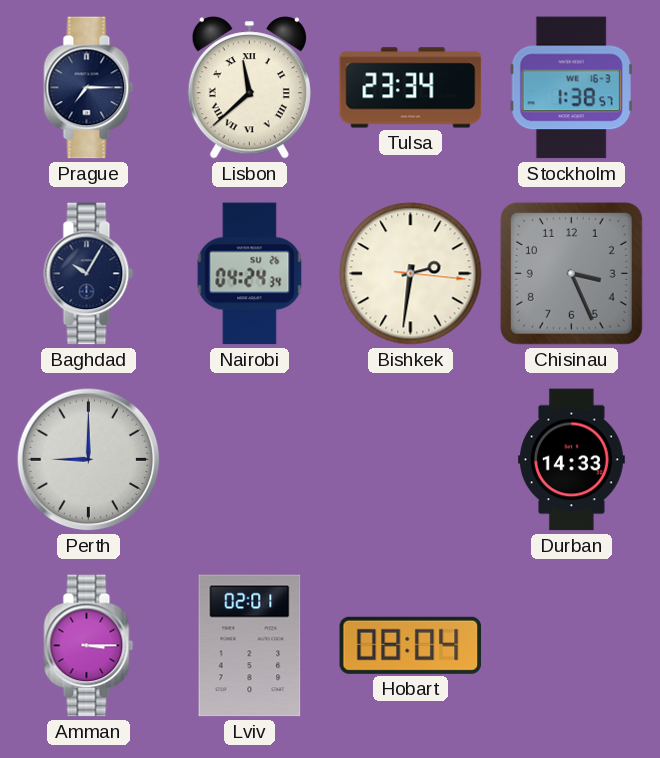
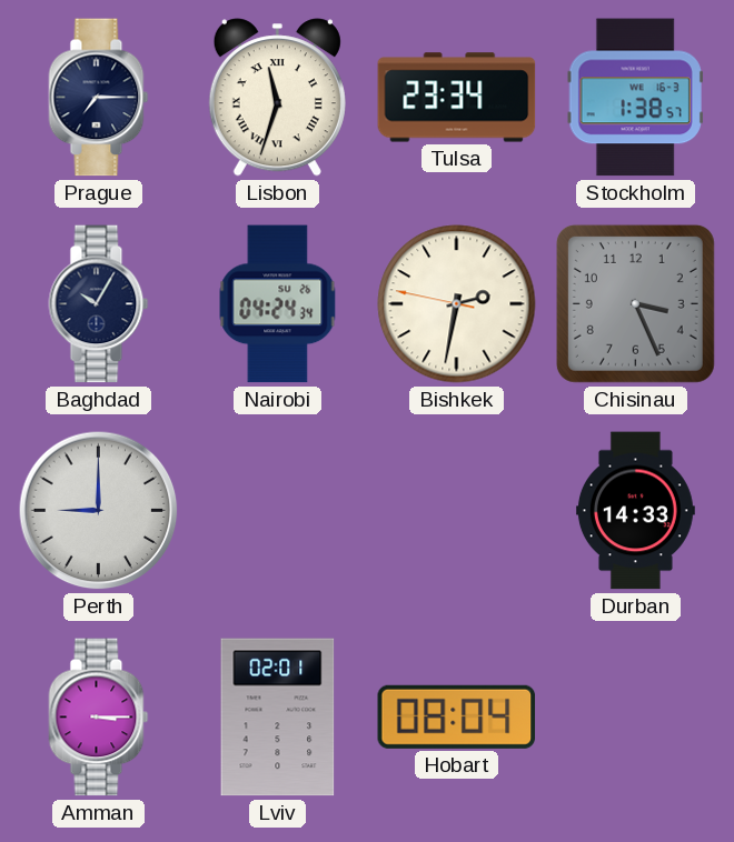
Lisbon: 11:38 -> 11:33 (277, 98)
Bishkek: 2:31:16 -> 2:31:47 (457, 304)
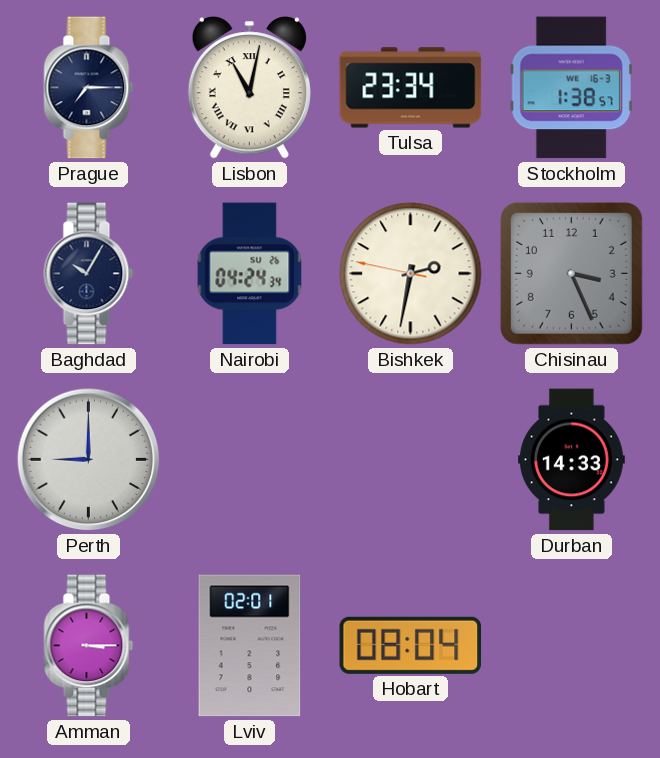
Lisbon: 11:33 -> 11:02 (249, 88)
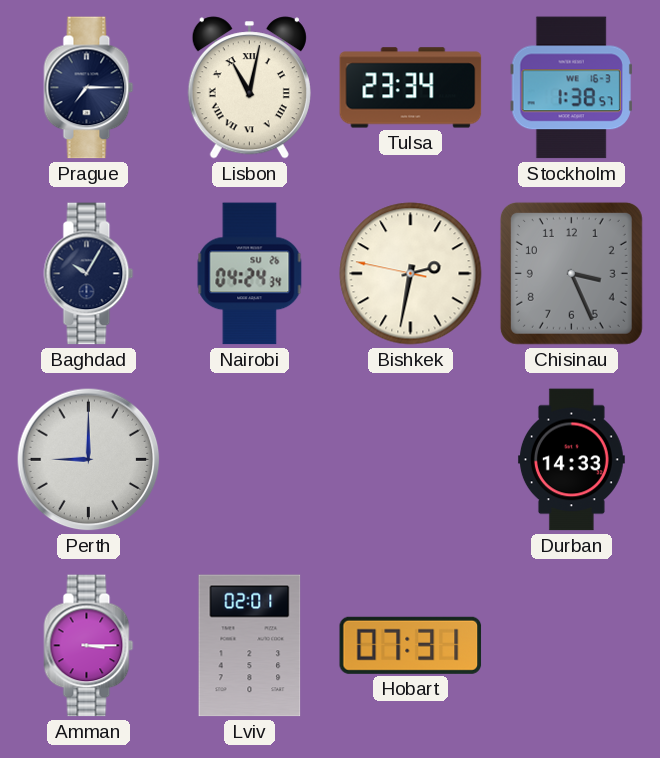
Hobart: 08:04 -> 07:31 (411, 645)
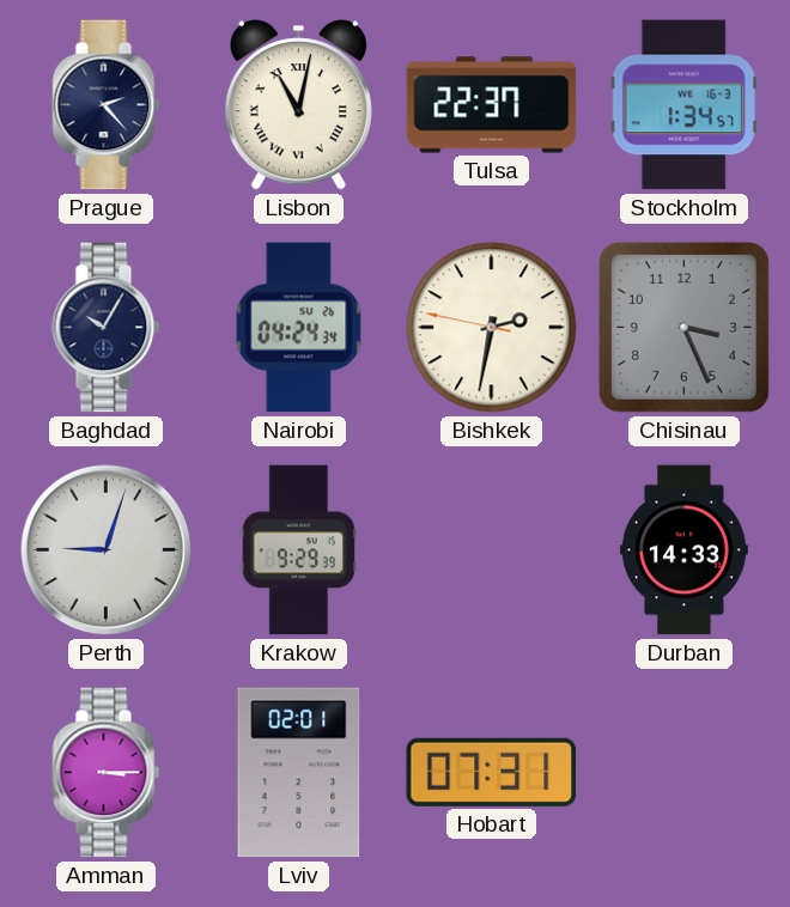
Prague: 7:15 -> 2:23 (107, 105)
Tulsa: 23:34 -> 22:37 (492, 105)
Stockholm: 1:38 -> 1:34 (683, 105)
Perth: 9:00 -> 9:03 (107, 550)
Krakow: none -> 9:29 (298, 550)
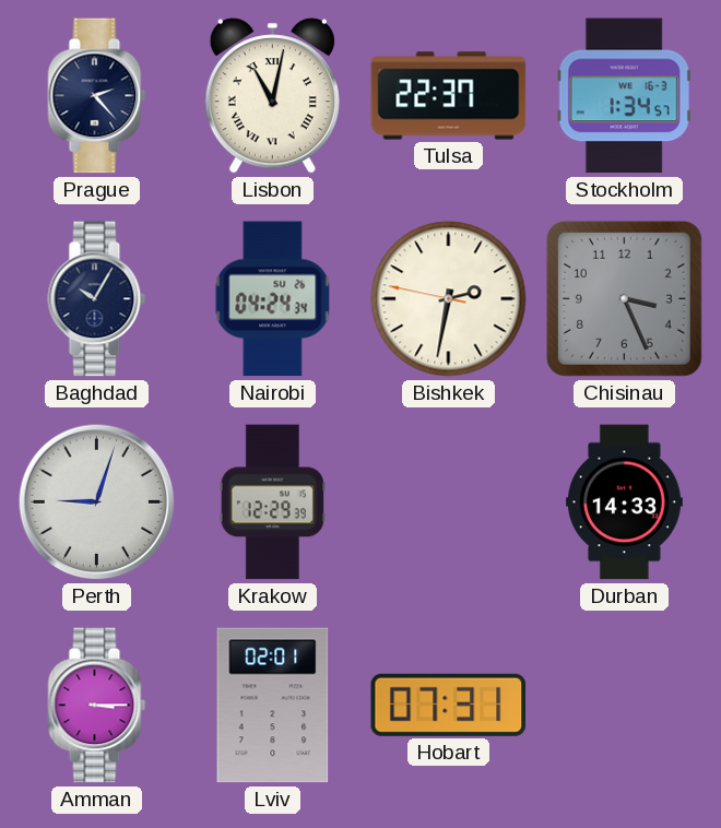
Krakow: 9:29 -> 12:29 (272, 502)
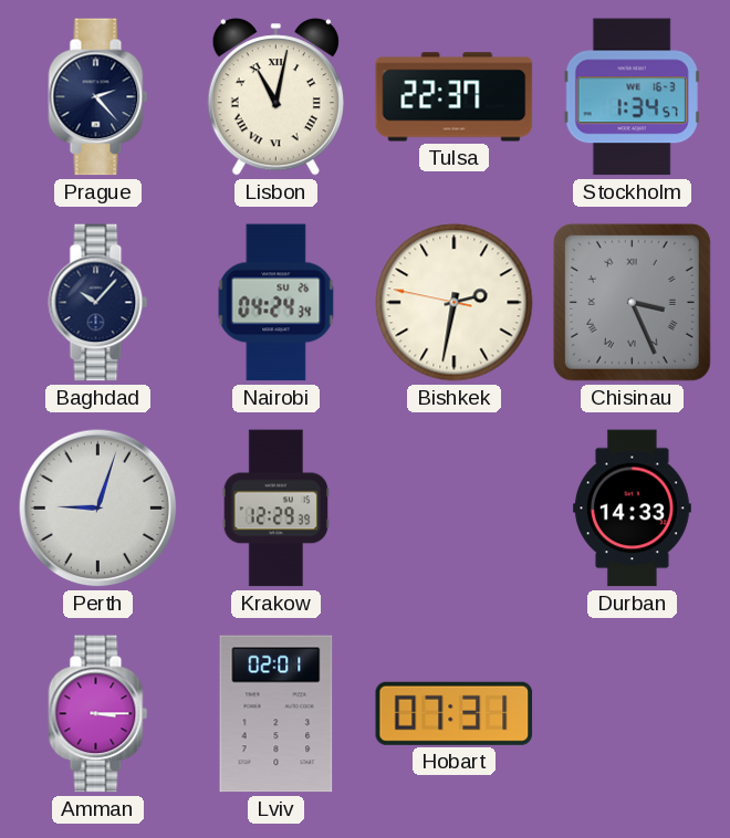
Baghdad: 10:05 -> 10:07 (98, 303)
Chisinau numerals: Arabic -> Roman (632, 302)
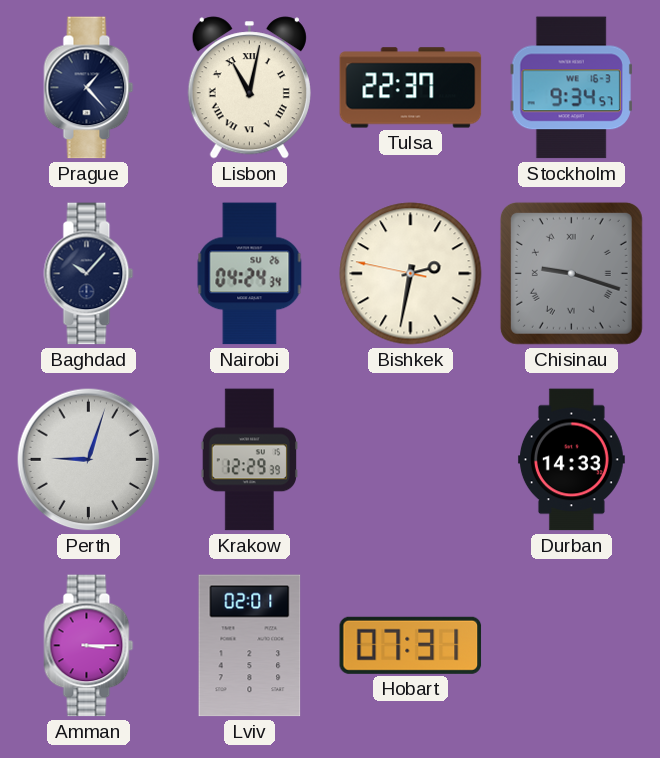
Prague: 2:23 -> 1:23 (89, 88)
Stockholm: 1:34 -> 9:34 (571, 88)
Chisinau: 3:26 -> 9:18 (571, 273)
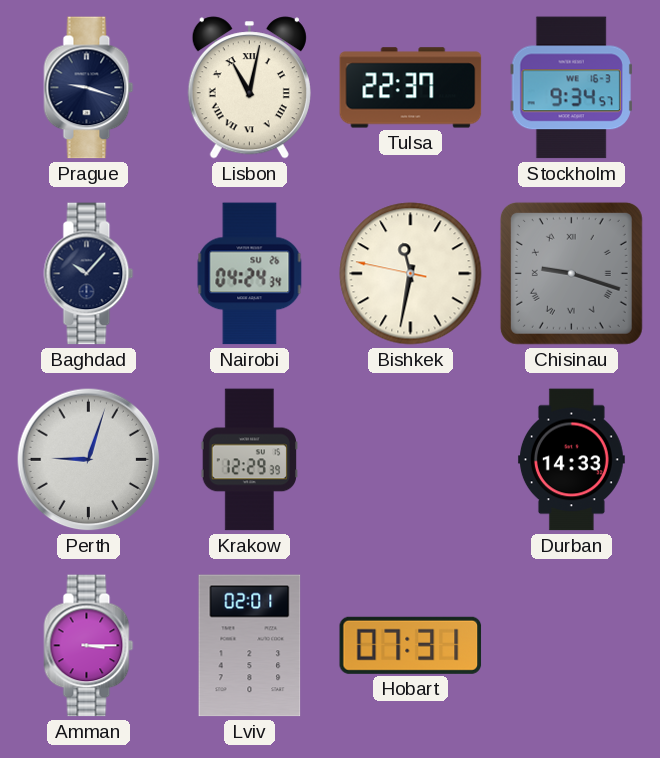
Prague: 1:23 -> 9:18 (89, 88)
Bishkek: 2:31 -> 11:31 (411, 274)
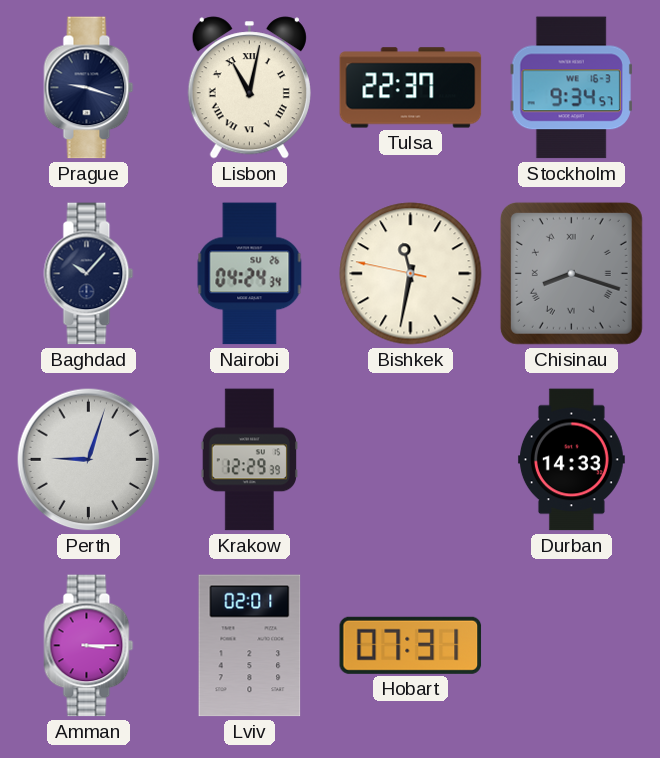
Chisinau: 9:18 -> 8:18 (571, 273)
